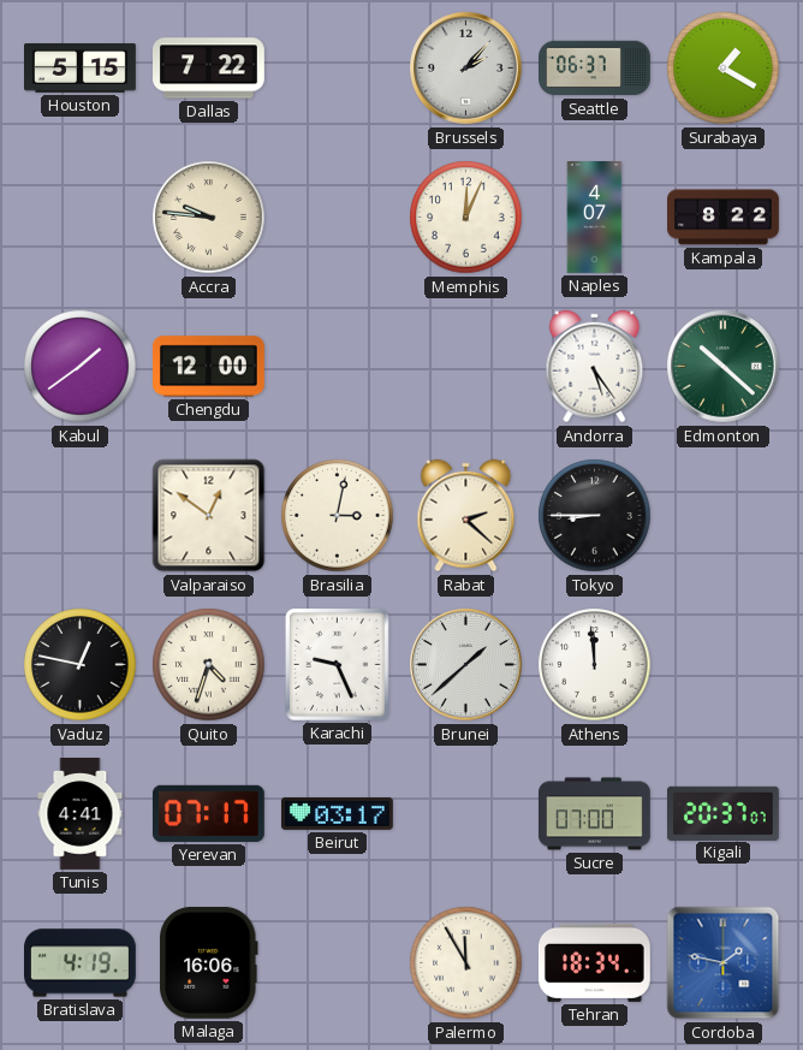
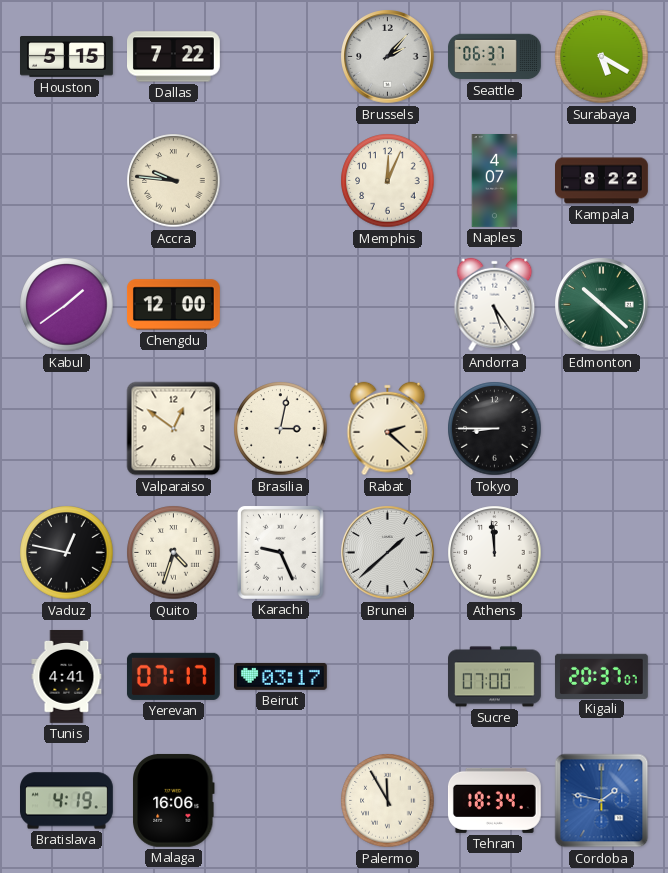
Surabaya: 1:20 -> 5:20 (602, 57)
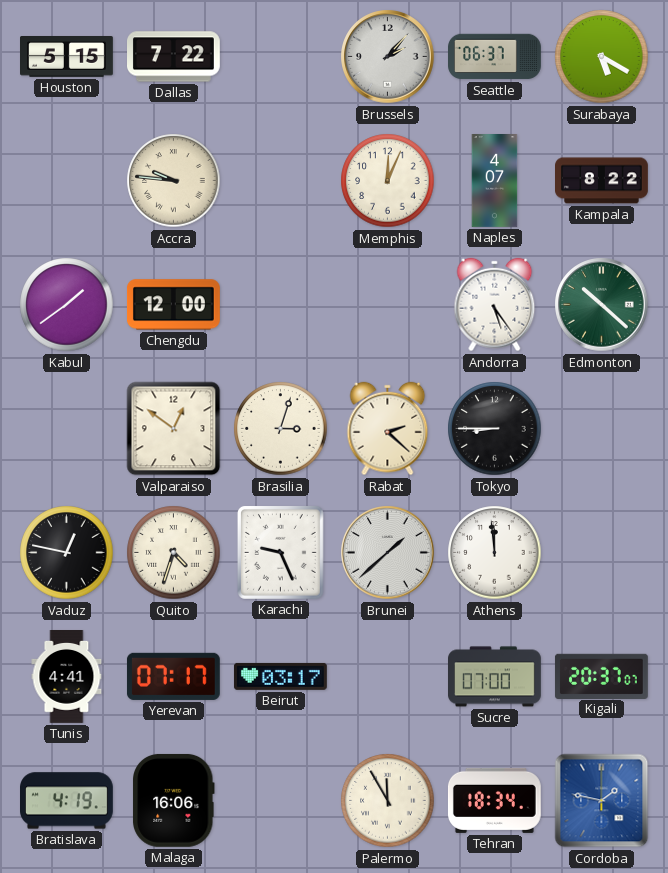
Brasilia: 3:02 -> 3:03 (281, 429)
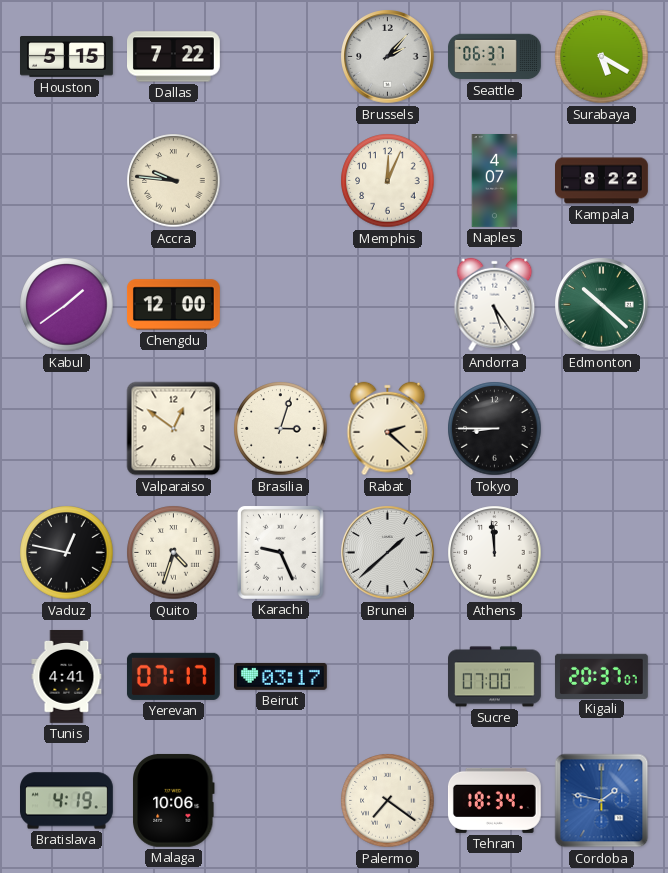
Malaga: 16:06 -> 10:06 (174, 800)
Palermo: 11:55 -> 7:21 (388, 801)
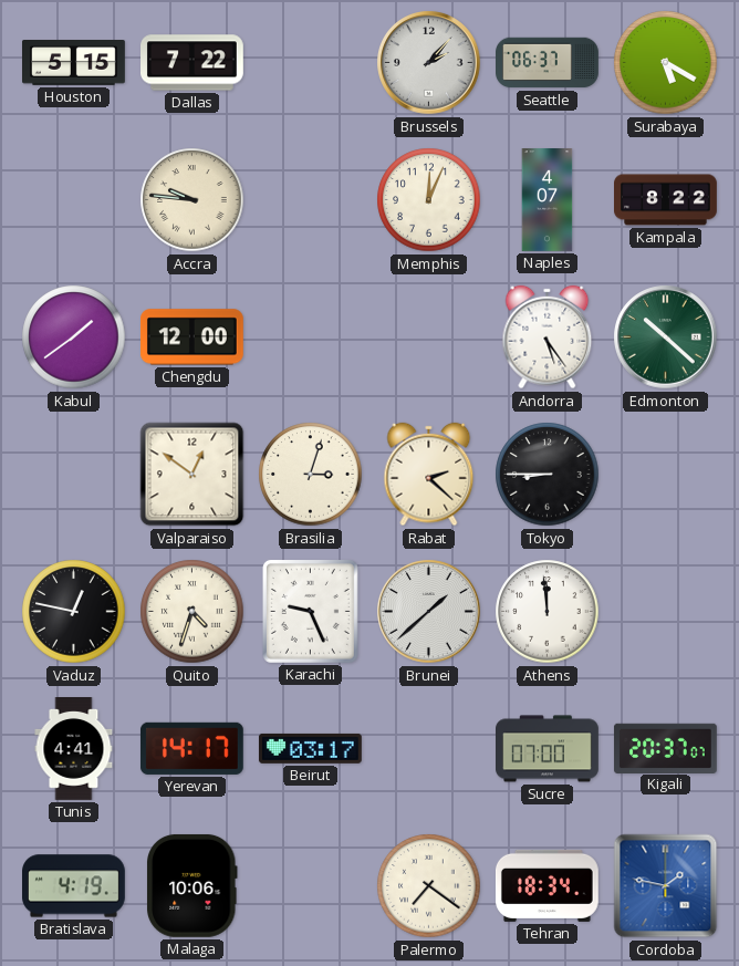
Yerevan: 07:17 -> 14:17 (191, 748)
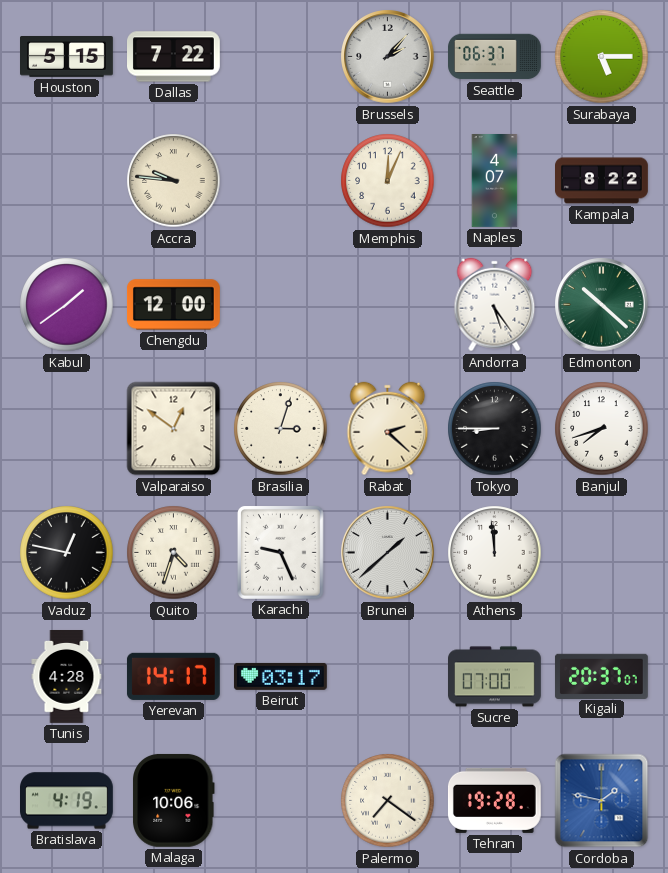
Surabaya: 5:20 -> 5:15 (602, 57)
Banjul: none -> 7:42 (602, 429)
Tunis: 4:41 -> 4:28 (67, 677)
Tehran: 18:34 -> 19:28 (494, 800)
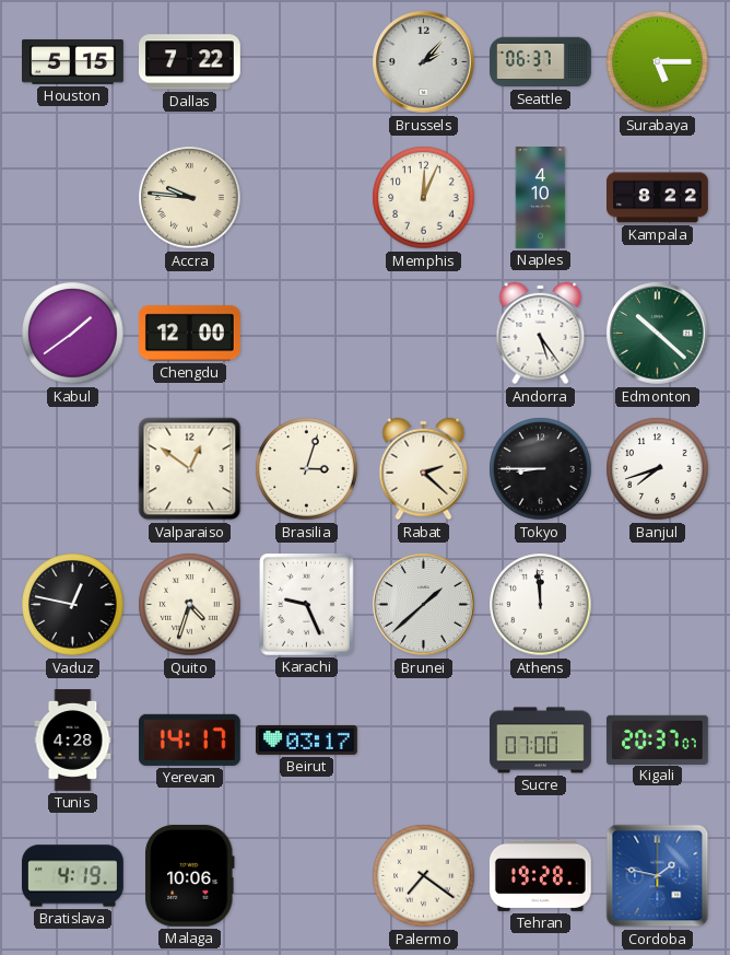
Naples: 4:07 -> 4:10 (541, 198)
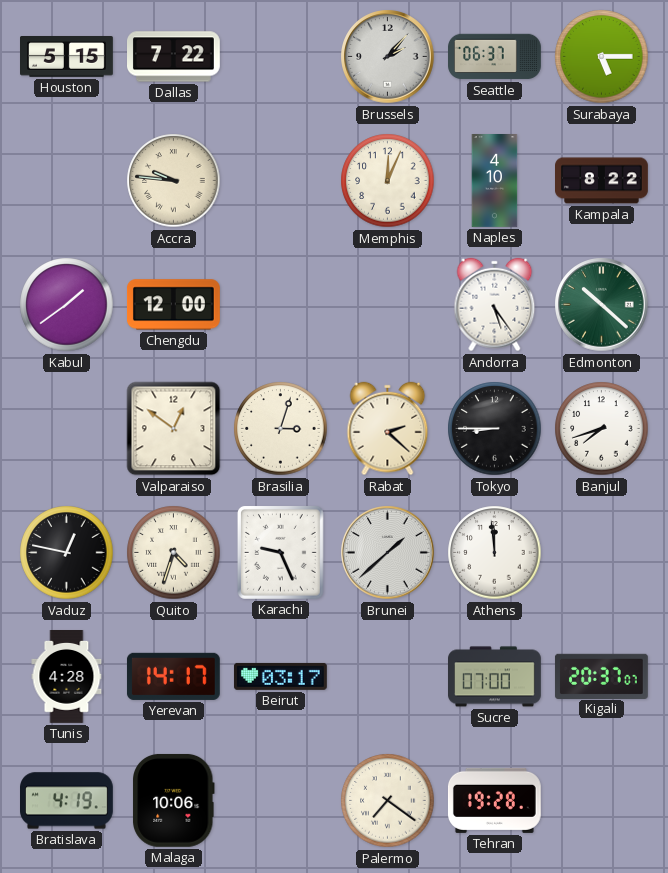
Cordoba: 1:47 -> none (658, 876)
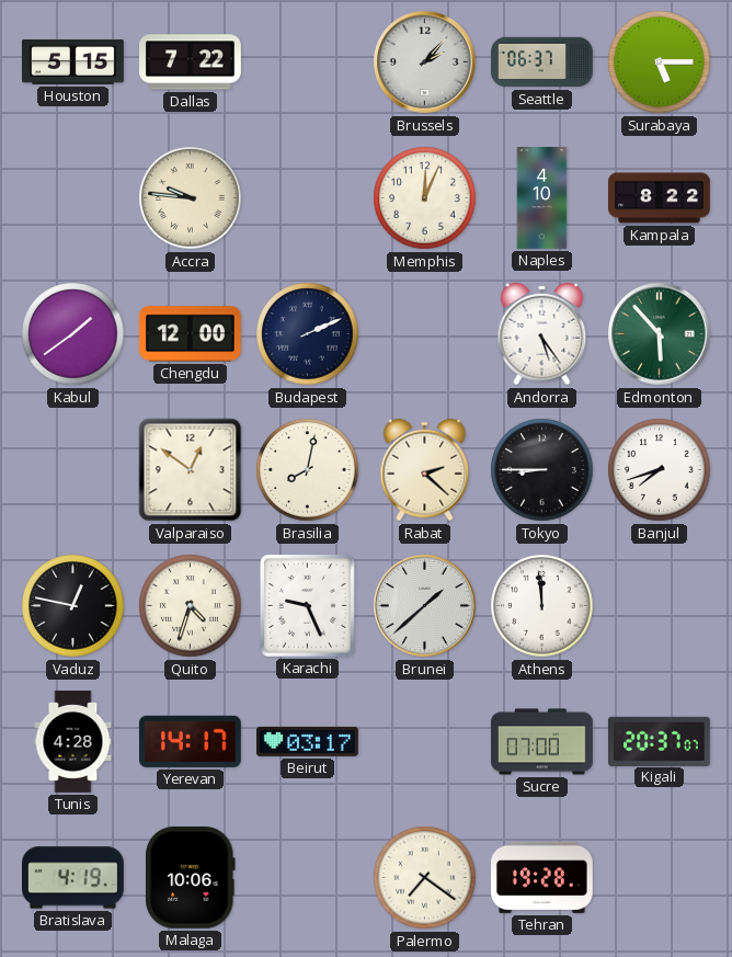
Budapest: none -> 2:11 (308, 334)
Edmonton: 10:22 -> 5:53 (660, 334)
Brasilia: 3:03 -> 8:02 (308, 470)
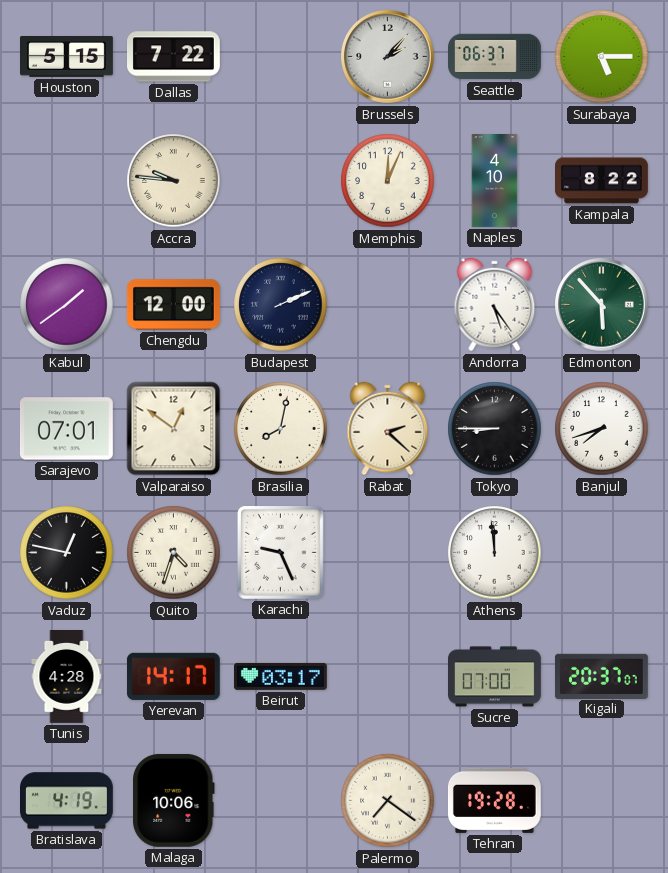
Sarajevo: none -> 07:01 (66, 429)
Brunei: 1:38 -> none (425, 606)
